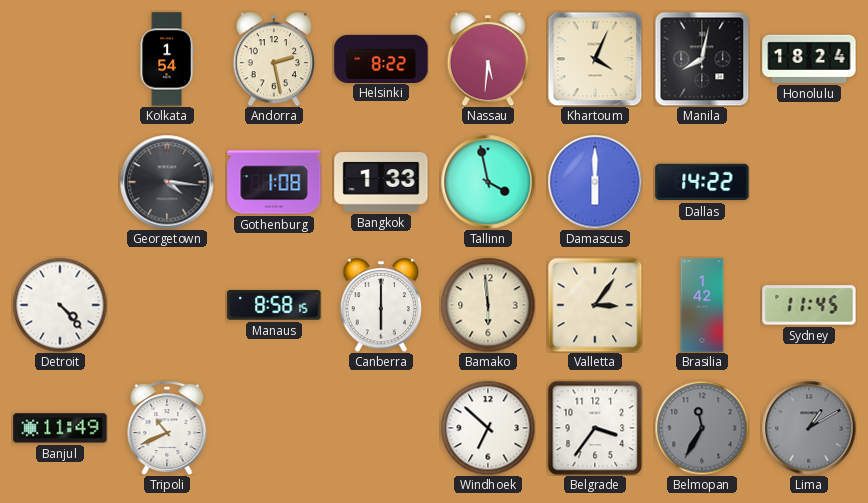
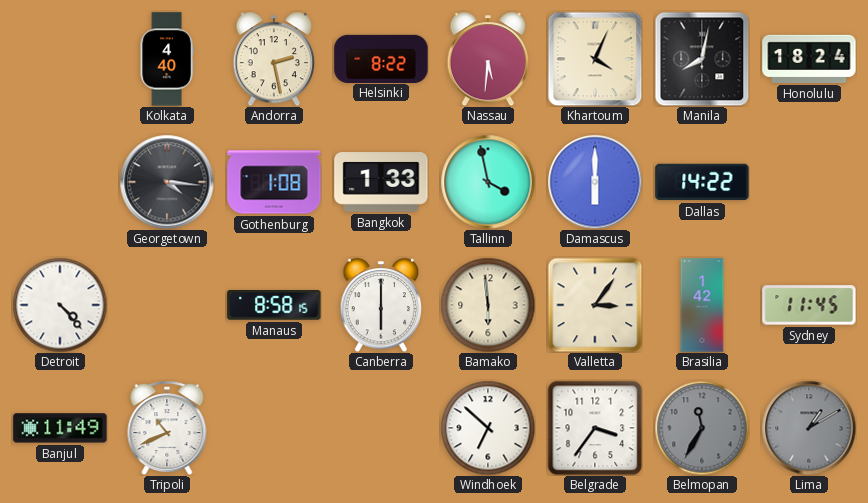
Kolkata: 1:54 -> 4:40 (167, 59)
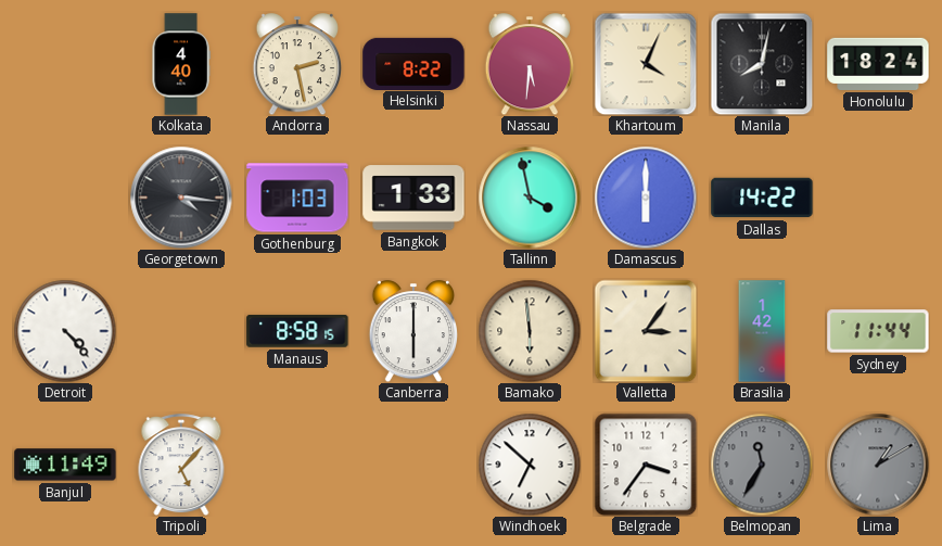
Gothenburg: 1:08 -> 1:03 (297, 198)
Sydney: 11:45 -> 11:44 (878, 331)
Tripoli: 10:41 -> 5:07 (181, 465)
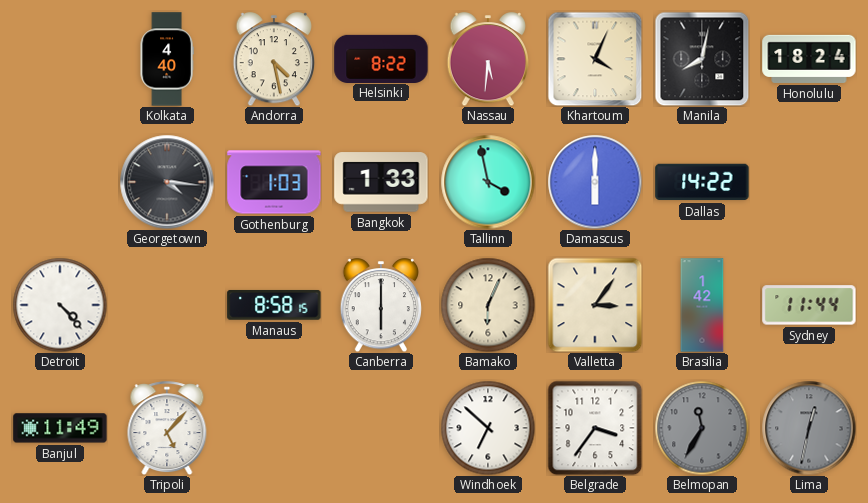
Andorra: 2:28 -> 4:28 (273, 59)
Bamako: 5:59 -> 6:04 (488, 305)
Lima: 1:10 -> 12:32 (809, 428)
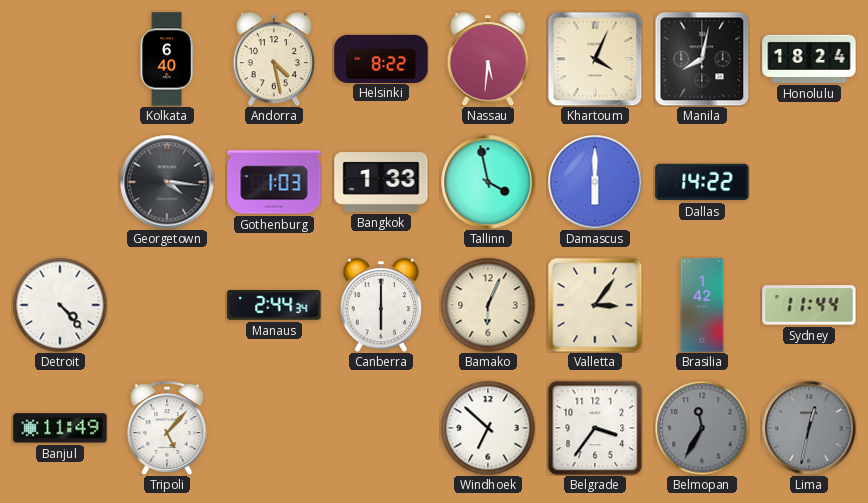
Kolkata: 4:40 -> 6:40 (167, 59)
Manaus: 8:58 -> 2:44 (274, 305)
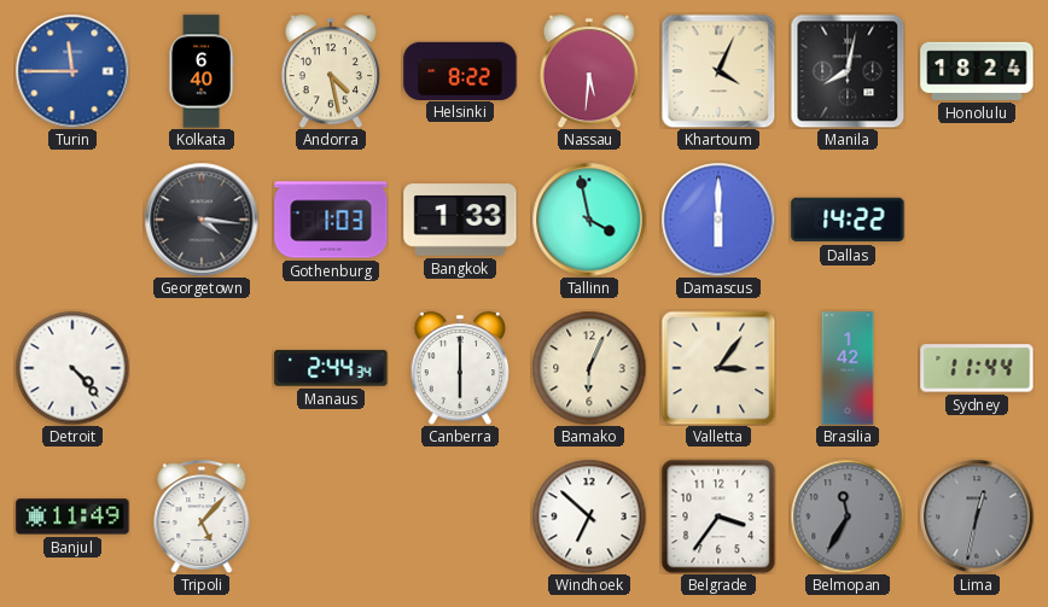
Turin: none -> 11:45 (72, 71)
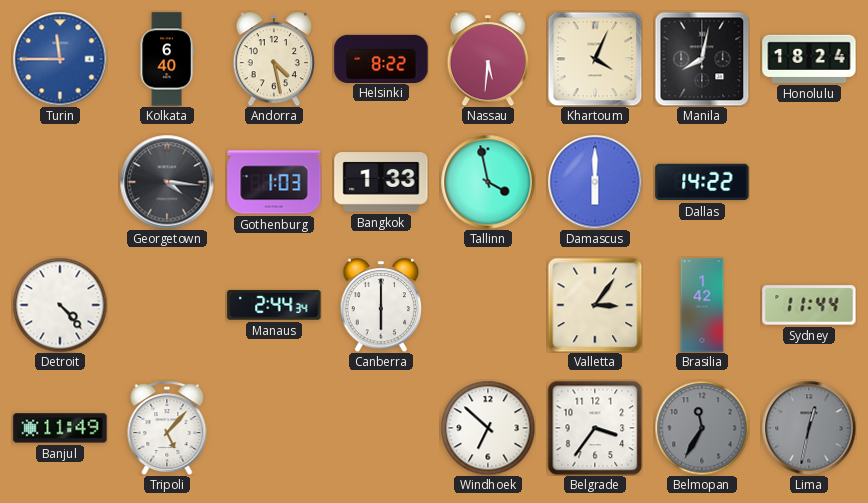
Bamako: 6:04 -> none (589, 368)
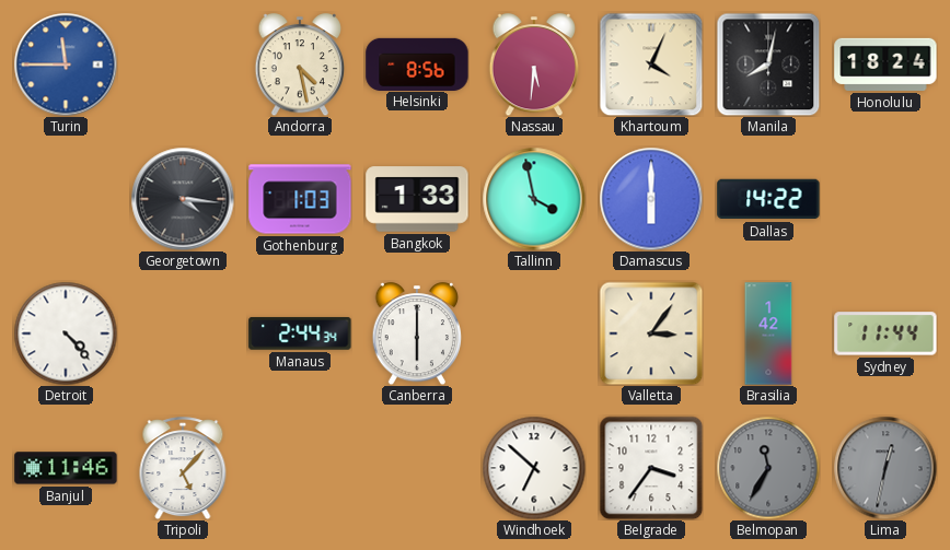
Kolkata: 6:40 -> none (167, 59)
Helsinki: 8:22 -> 8:56 (417, 63)
Banjul: 11:49 -> 11:46 (66, 468)
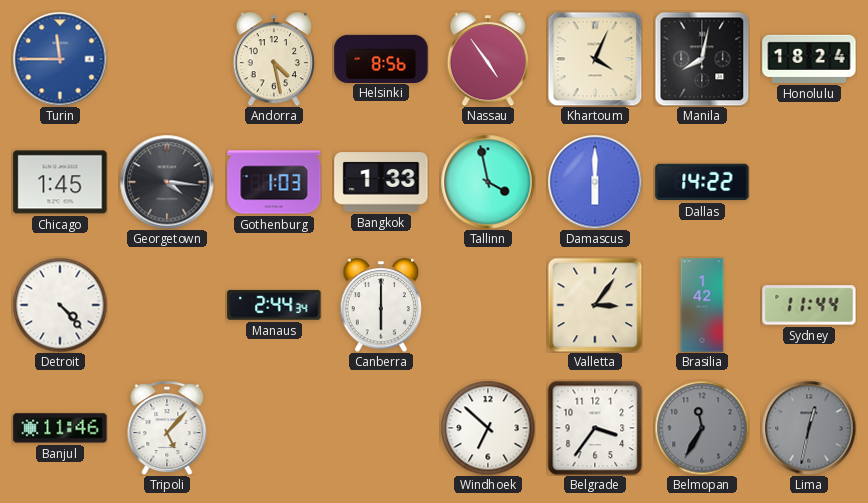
Nassau: 5:31 -> 4:54 (487, 59)
Chicago: none -> 1:45 (60, 182)
